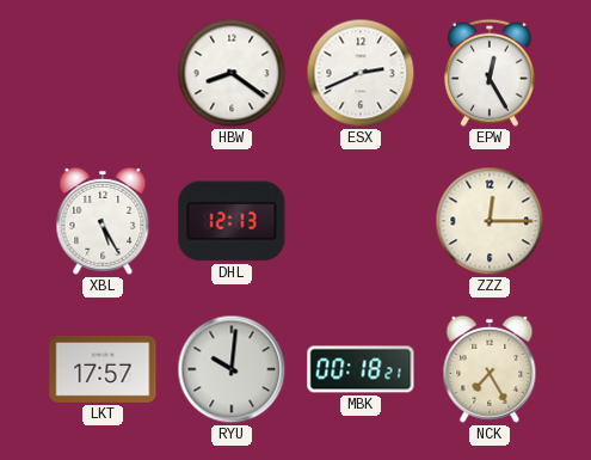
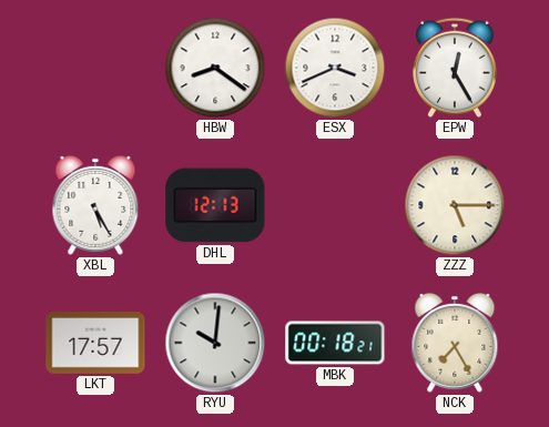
ESX: 2:41 -> 3:41 (335, 68)
ZZZ: 12:15 -> 5:15 (455, 205)
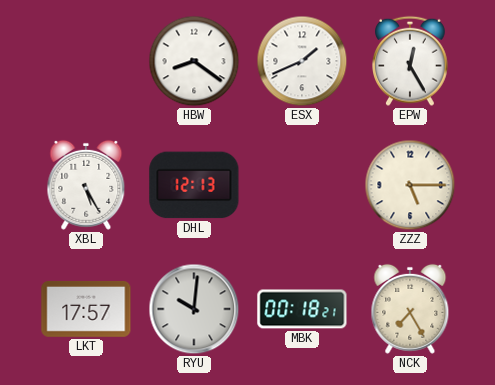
ESX: 3:41 -> 1:41 (302, 61)
